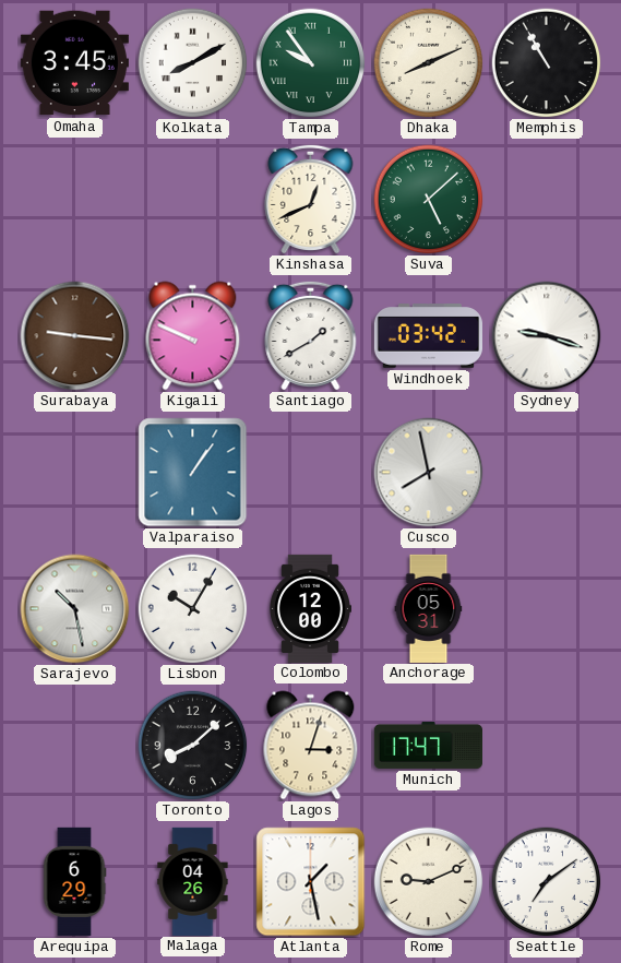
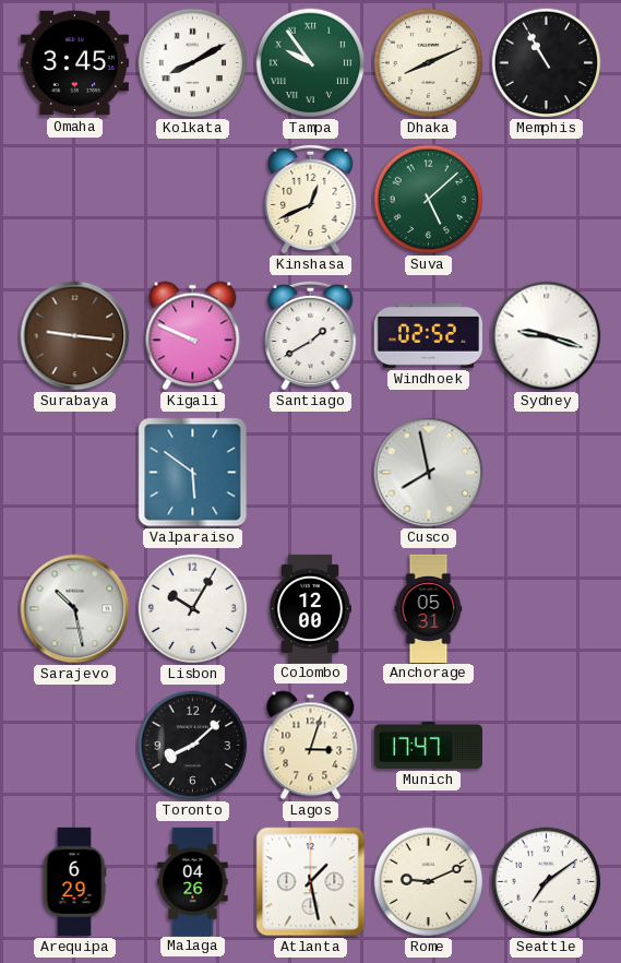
Windhoek: 03:42 -> 02:52 (428, 336)
Valparaiso: 1:06 -> 5:51 (193, 473)
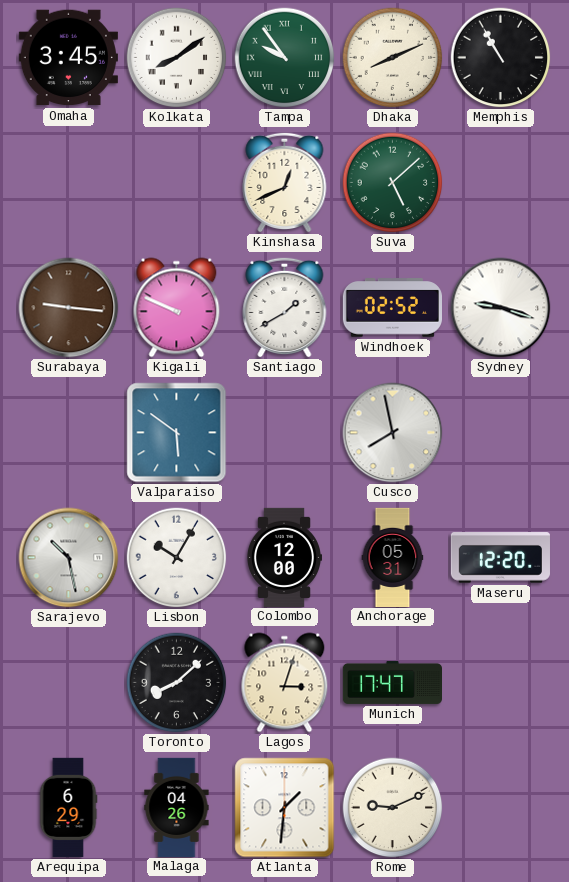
Kolkata: 8:10 -> 8:09 (177, 58)
Maseru: none -> 12:20 (500, 558)
Atlanta: 1:28 -> 1:31 (285, 808)
Seattle: 7:09 -> none (547, 882)
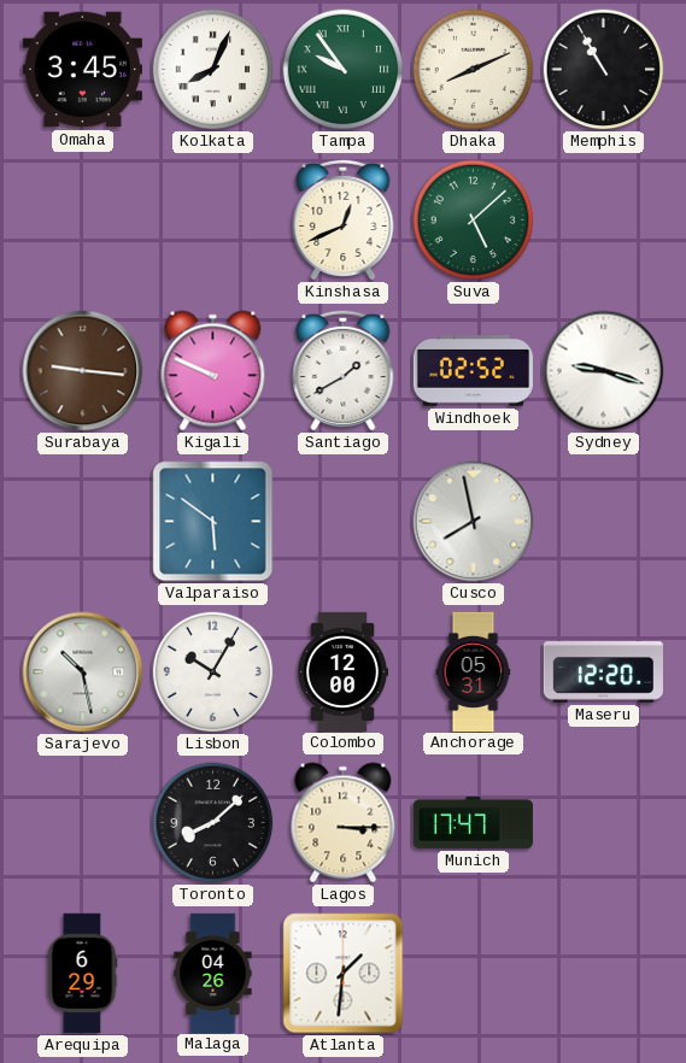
Kolkata: 8:09 -> 8:04 (213, 70)
Lagos: 3:03 -> 3:15 (344, 823)
Rome: 9:11 -> none (393, 808)
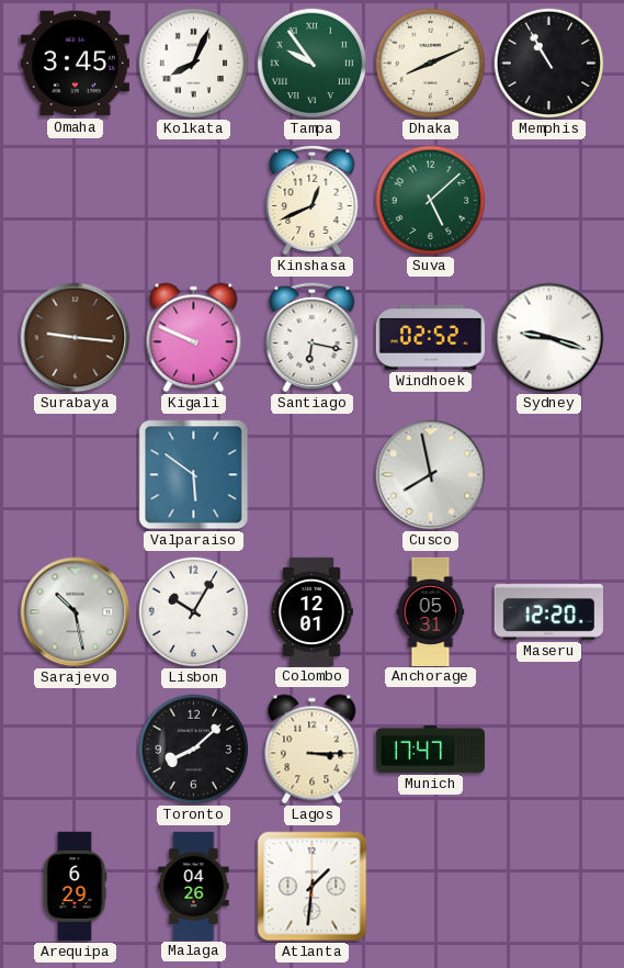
Santiago: 1:40 -> 6:17 (313, 337)
Colombo: 12:00 -> 12:01 (310, 611)
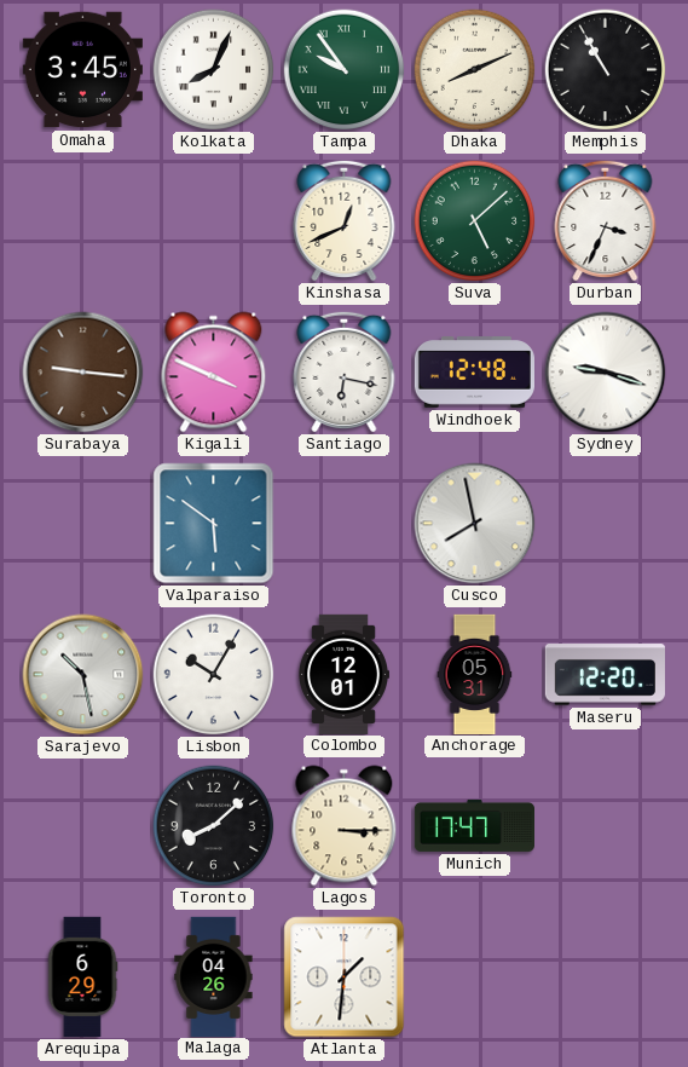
Durban: none -> 3:34 (606, 220)
Kigali: 9:49 -> 3:49 (214, 373)
Windhoek: 02:52 -> 12:48 (474, 373)
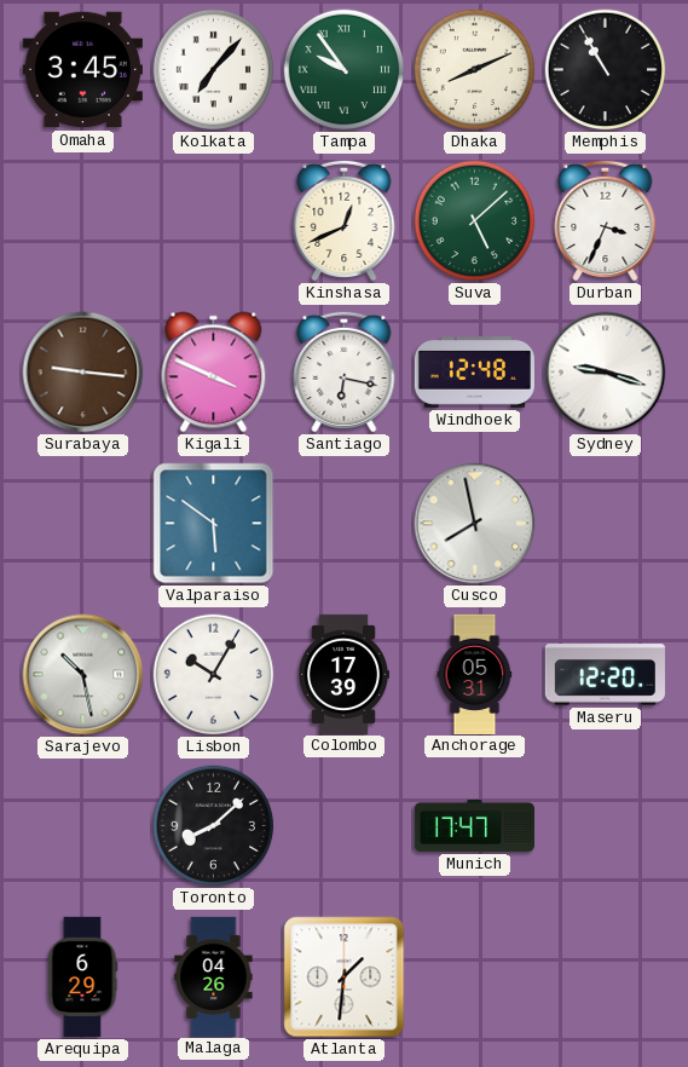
Kolkata: 8:04 -> 7:07 (214, 70)
Colombo: 12:01 -> 17:39 (342, 674)
Lagos: 3:15 -> none (345, 826)
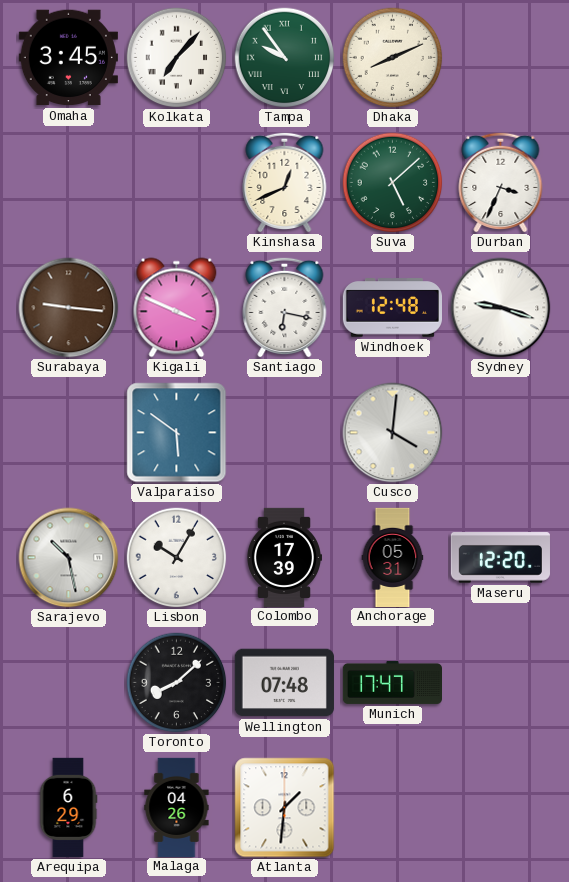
Memphis: 10:55 -> none (606, 70)
Cusco: 7:58 -> 4:01 (393, 433)
Wellington: none -> 07:48 (284, 683)
